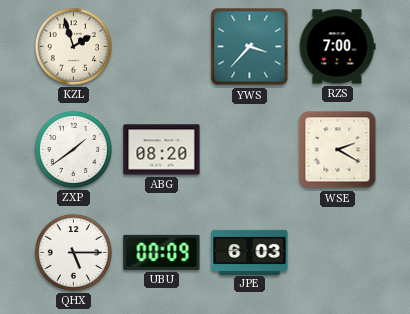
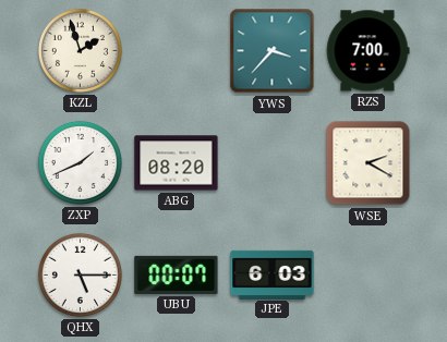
ZXP: 1:39 -> 1:41 (80, 162)
UBU: 00:09 -> 00:07 (177, 274)
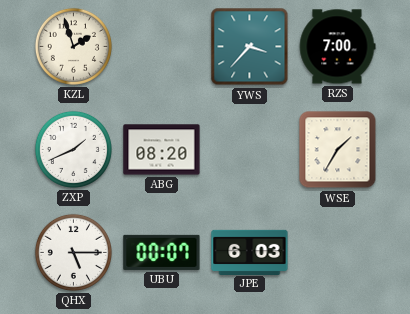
WSE: 2:20 -> 1:35 (338, 150)
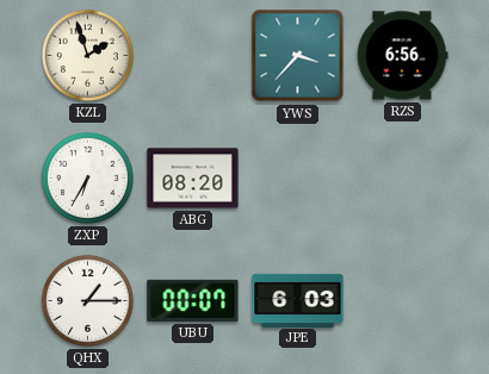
RZS: 7:00 -> 6:56 (402, 56)
ZXP: 1:41 -> 6:35 (87, 177)
WSE: 1:35 -> none (338, 150)
QHX: 5:15 -> 1:15 (87, 300)
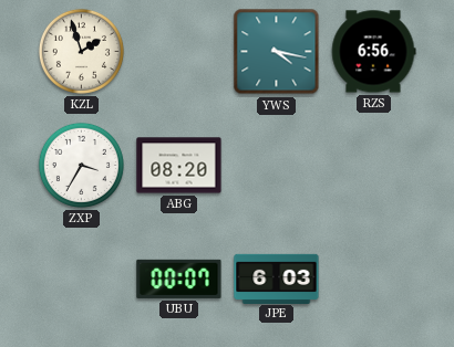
YWS: 3:37 -> 4:17 (277, 52)
ZXP: 6:35 -> 3:35 (81, 165)
QHX: 1:15 -> none (87, 300)
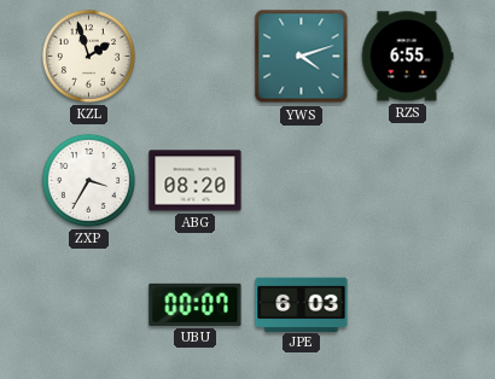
YWS: 4:17 -> 4:12 (302, 57)
RZS: 6:56 -> 6:55 (407, 57)
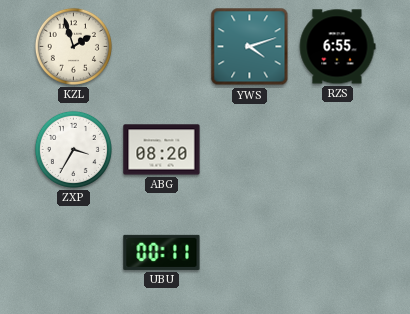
UBU: 00:07 -> 00:11 (162, 252)
JPE: 6:03 -> none (302, 304)
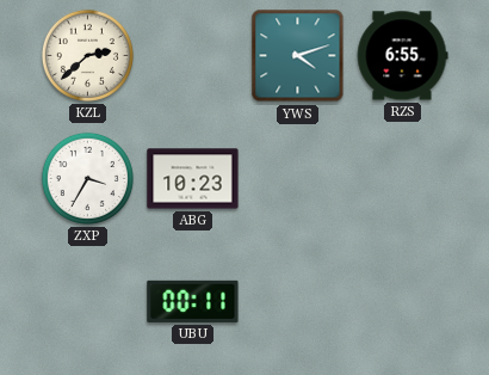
KZL: 1:57 -> 2:38 (87, 55)
ABG: 08:20 -> 10:23 (193, 179)
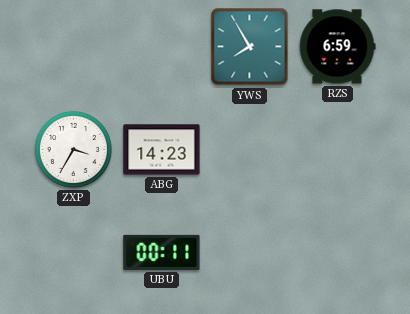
KZL: 2:38 -> none (87, 55)
YWS: 4:12 -> 7:55 (250, 47)
RZS: 6:55 -> 6:59 (337, 47)
ABG: 10:23 -> 14:23 (162, 150)
